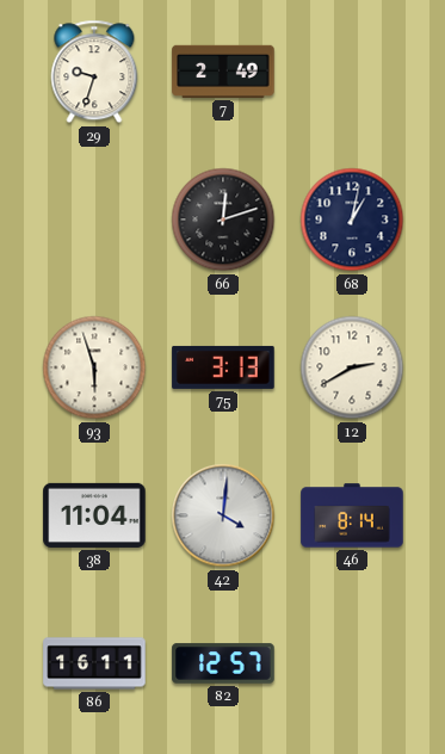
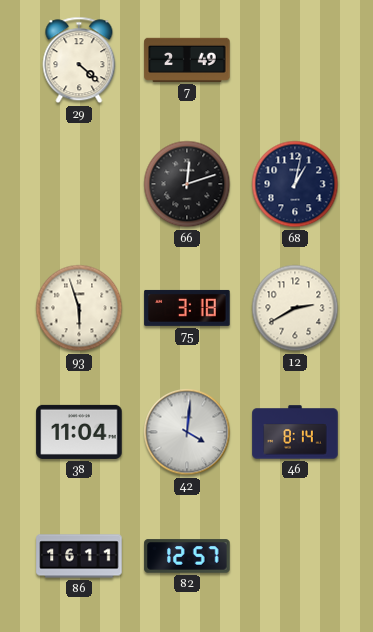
29: 9:33 -> 4:22 (79, 60)
75: 3:13 -> 3:18 (187, 308)
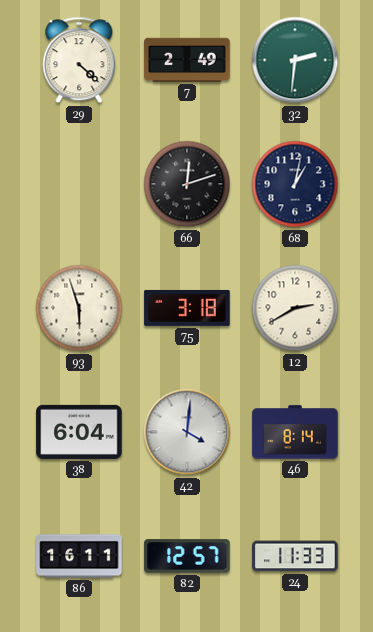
32: none -> 2:31 (295, 60)
38: 11:04 -> 6:04 (79, 432)
24: none -> 11:33 (295, 556)
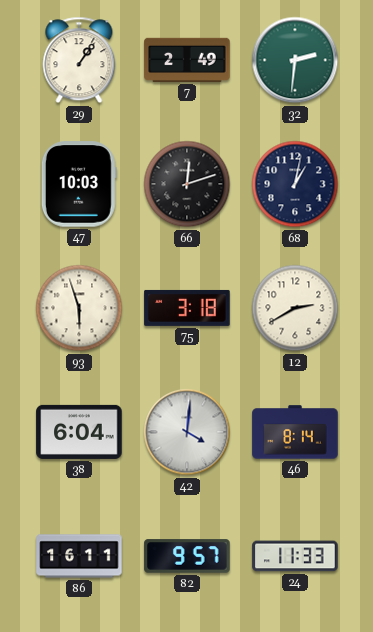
29: 4:22 -> 1:06 (79, 60)
47: none -> 10:03 (79, 184)
82: 12:57 -> 9:57 (187, 556)
